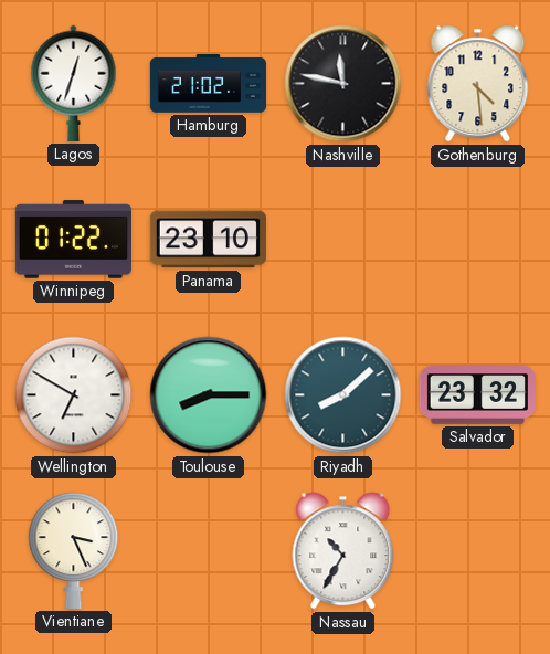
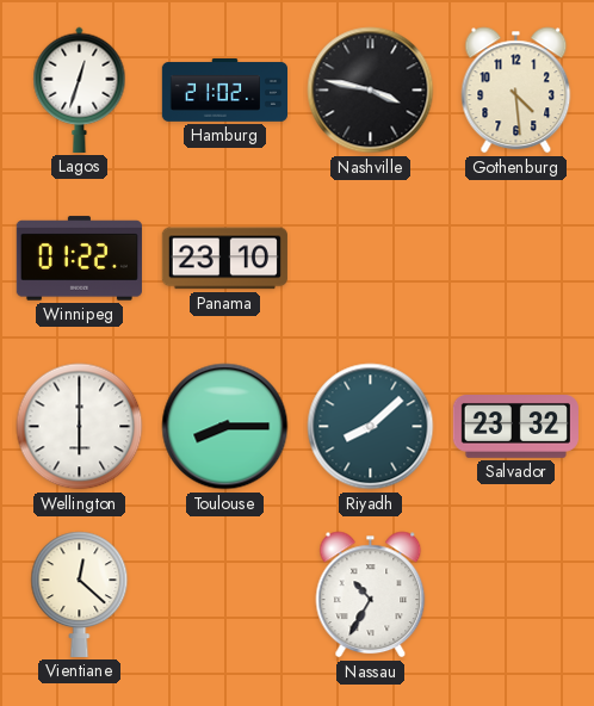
Nashville: 11:47 -> 3:47 (371, 91)
Wellington: 6:50 -> 6:00 (80, 427)
Vientiane: 3:26 -> 12:22 (80, 594)
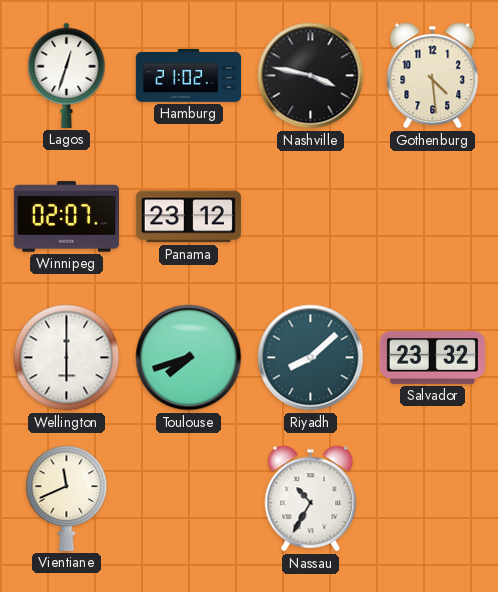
Winnipeg: 01:22 -> 02:07 (66, 217)
Panama: 23:10 -> 23:12 (188, 217)
Toulouse: 8:15 -> 7:42 (189, 358)
Vientiane: 12:22 -> 11:41 (67, 498)
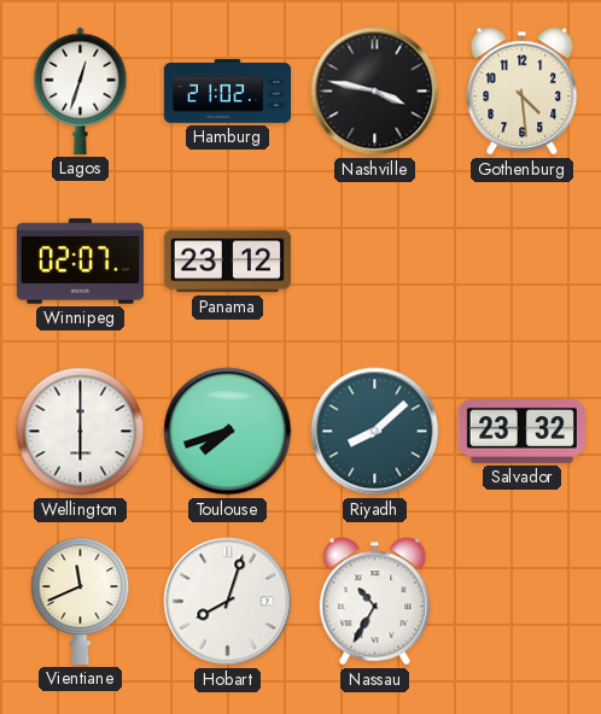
Hobart: none -> 8:03 (228, 602)
